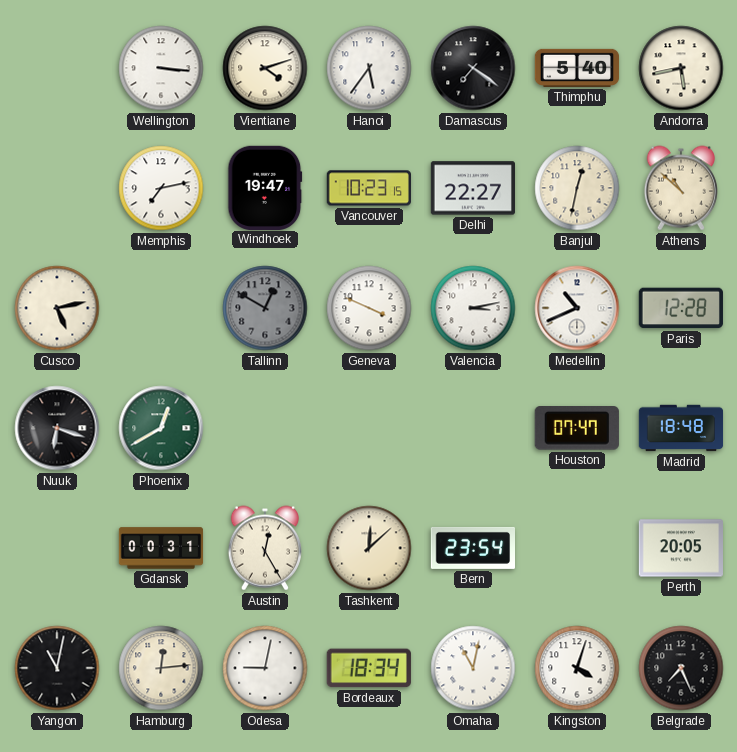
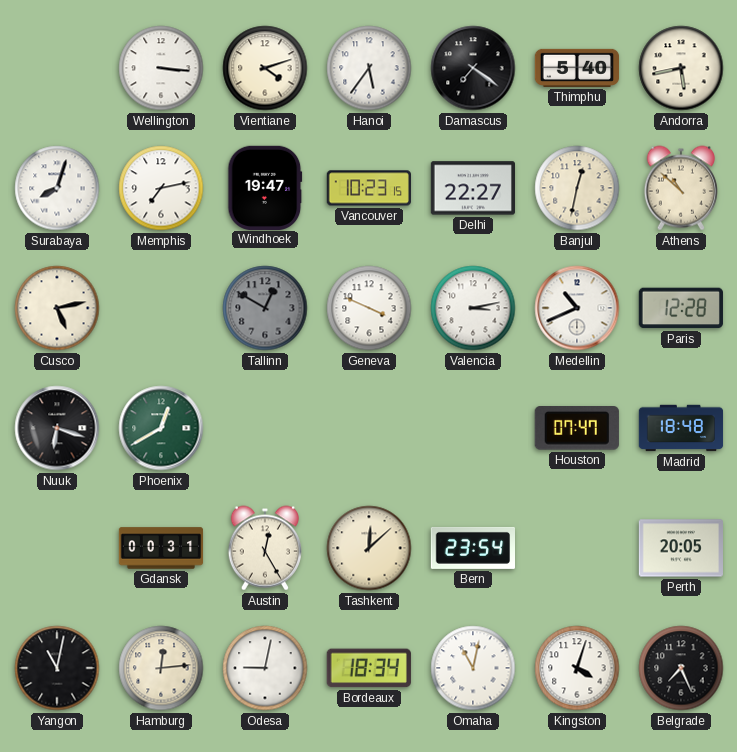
Surabaya: none -> 8:03 (57, 188)
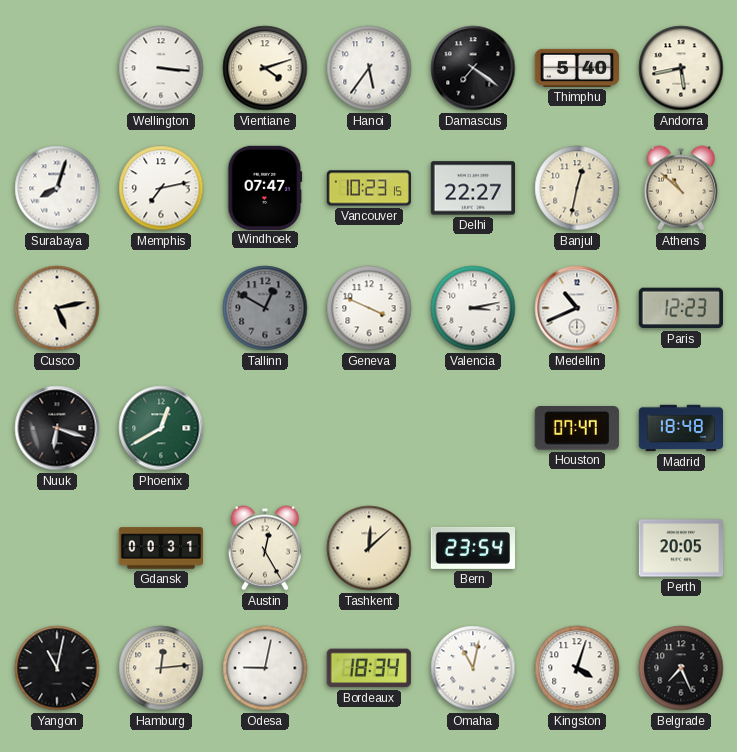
Windhoek: 19:47 -> 07:47 (265, 187)
Paris: 12:28 -> 12:23 (681, 308)
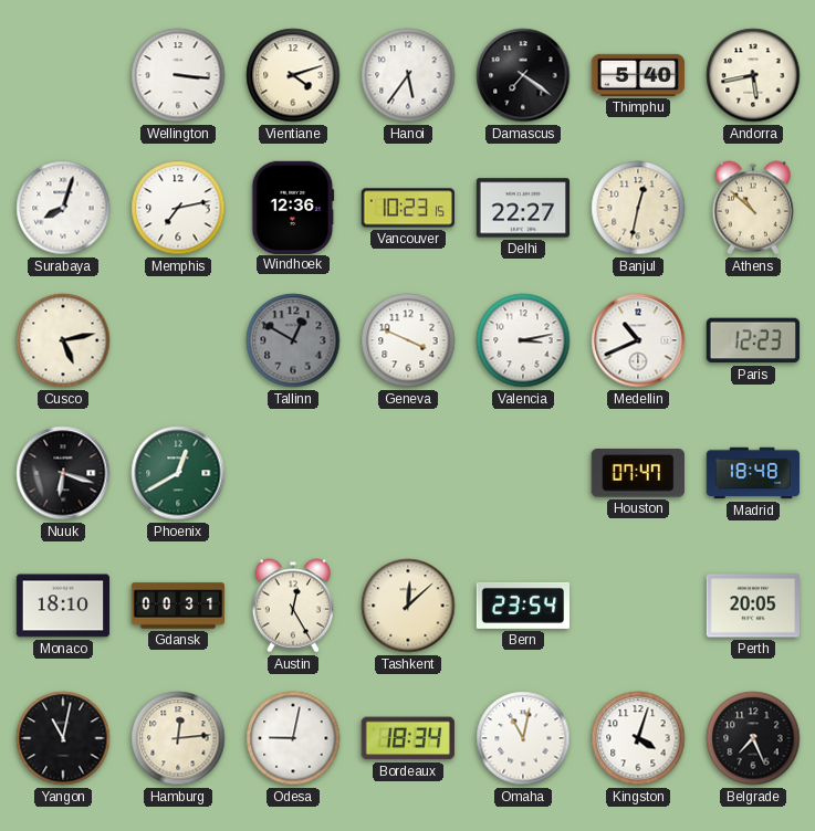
Windhoek: 07:47 -> 12:36 (293, 207)
Monaco: none -> 18:10 (62, 606)
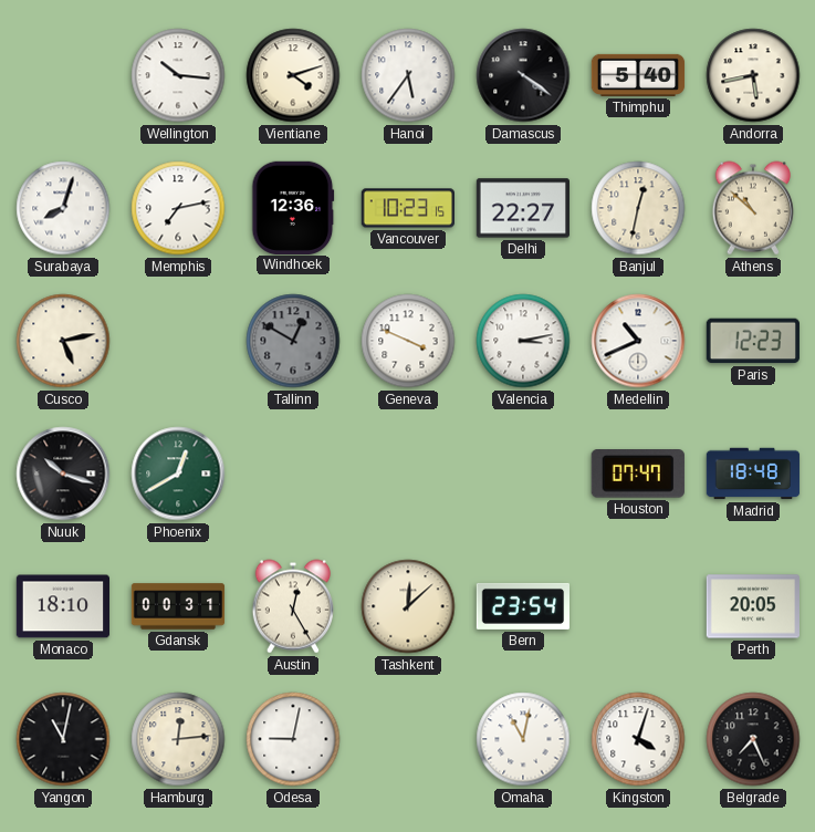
Wellington: 3:16 -> 10:16 (178, 75)
Damascus: 7:21 -> 4:21 (523, 75)
Nuuk: 6:18 -> 10:18 (63, 474)
Bordeaux: 18:34 -> none (408, 738)
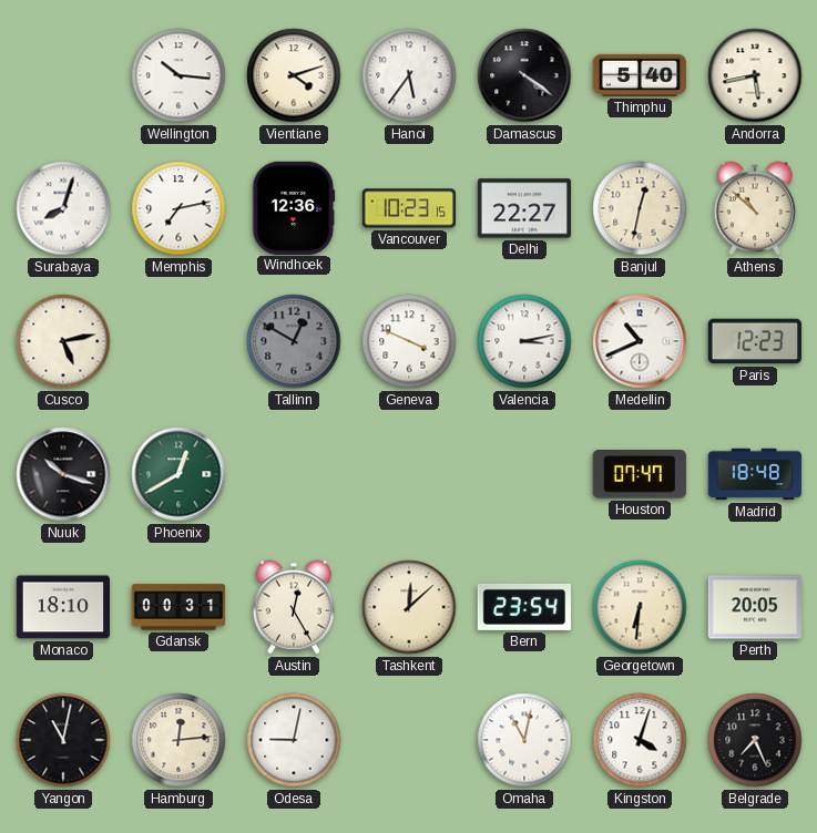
Georgetown: none -> 6:31 (640, 607)
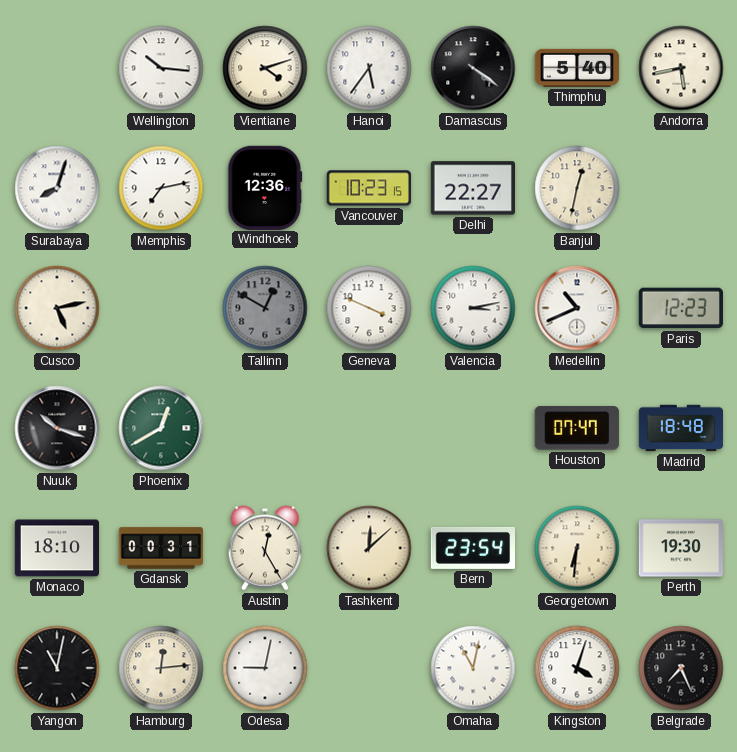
Athens: 10:52 -> none (755, 208)
Perth: 20:05 -> 19:30 (680, 548)
